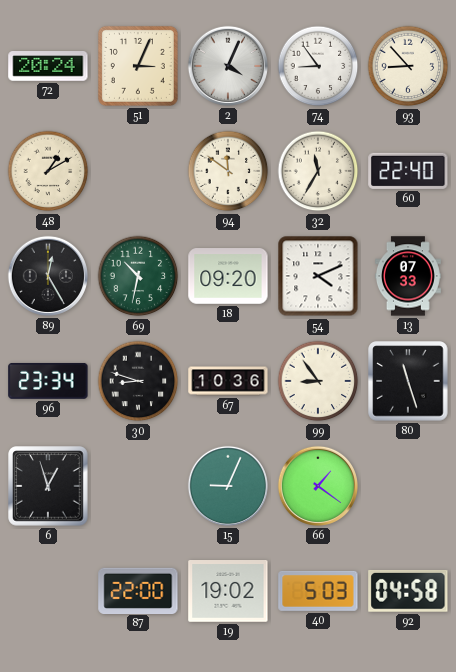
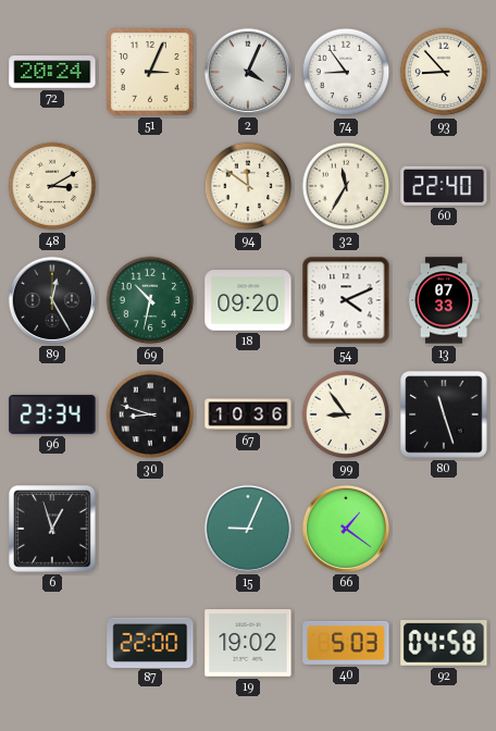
48: 1:10 -> 3:10 (52, 186)
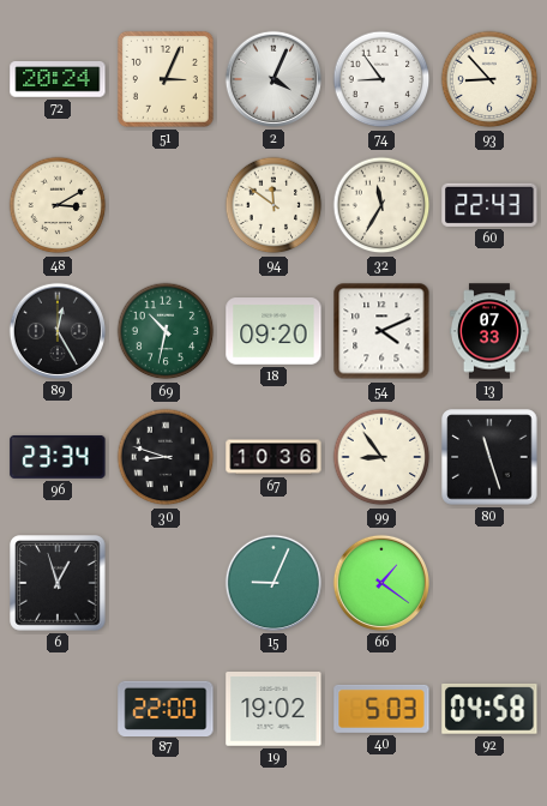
60: 22:40 -> 22:43 (489, 205)
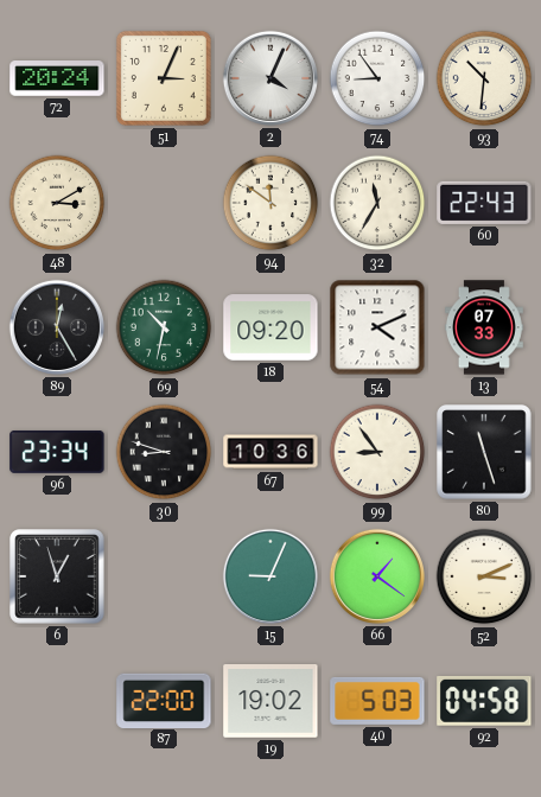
93: 8:53 -> 10:31 (484, 78)
52: none -> 3:11 (484, 576)
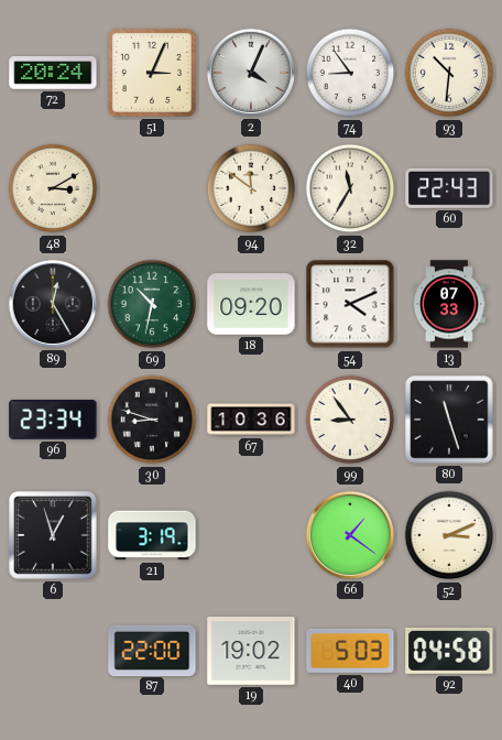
21: none -> 3:19 (152, 535)
15: 9:04 -> none (270, 576)
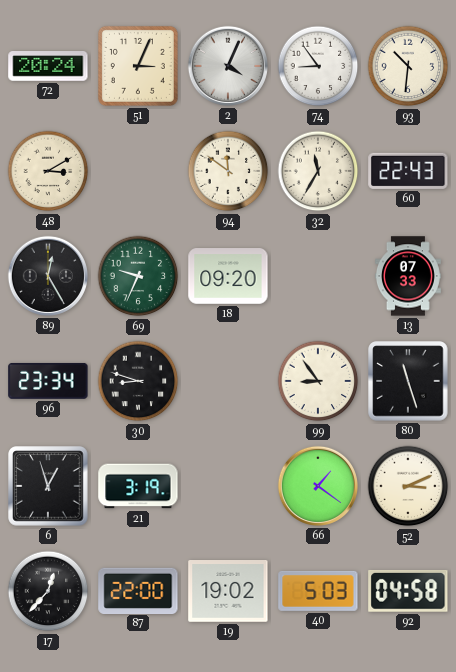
69: 10:32 -> 9:34 (138, 276)
54: 4:11 -> none (350, 304)
67: 10:36 -> none (251, 420)
17: none -> 12:37 (48, 591)
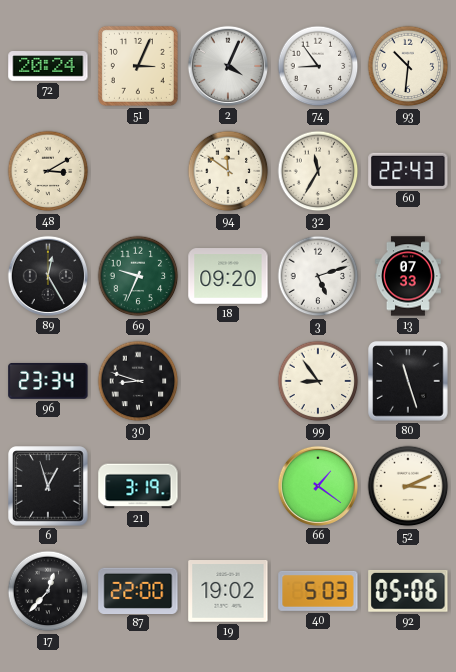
3: none -> 5:12 (318, 276)
92: 04:58 -> 05:06 (408, 591)
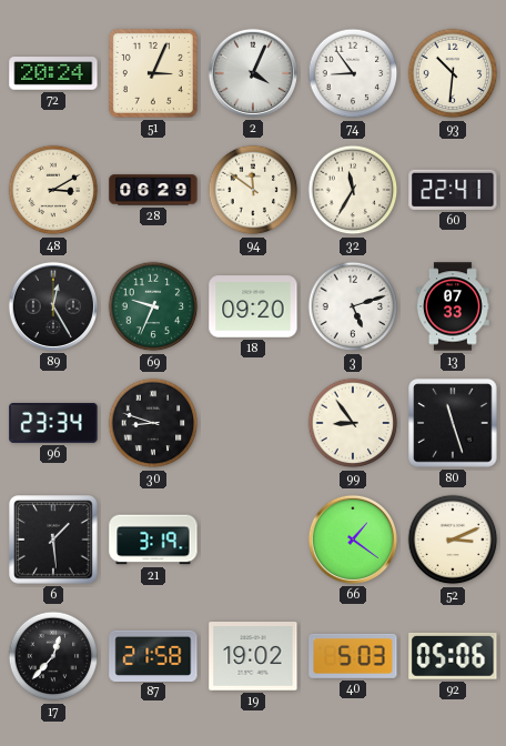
28: none -> 06:29 (153, 190)
60: 22:43 -> 22:41 (453, 190)
6: 12:57 -> 1:29 (53, 540)
87: 22:00 -> 21:58 (153, 655)
